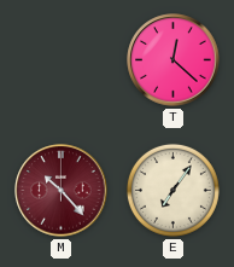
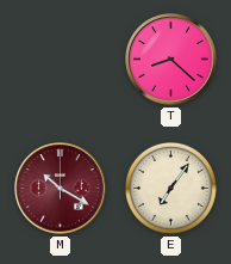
T: 12:22 -> 8:22 (171, 60)
M: 10:23 -> 10:20 (61, 189)
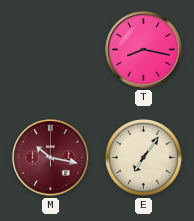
T: 8:22 -> 8:17 (144, 50)
M: 10:20 -> 10:17 (51, 158)
